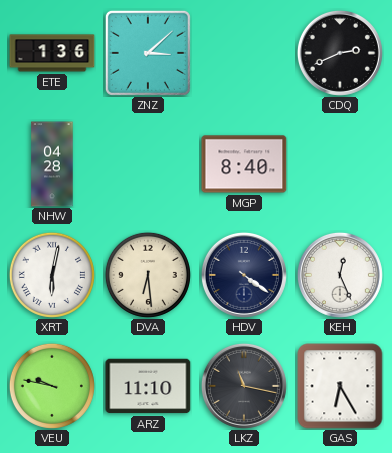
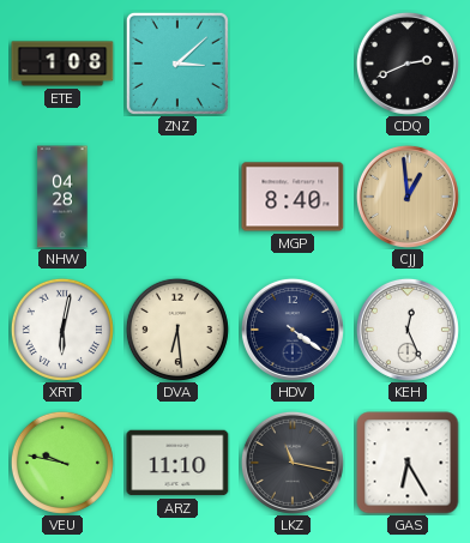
ETE: 1:36 -> 1:08 (62, 64)
CJJ: none -> 12:59 (408, 197)
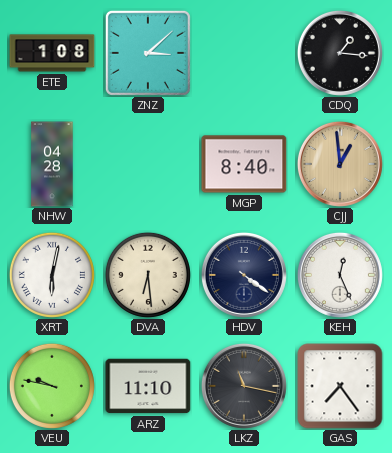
CDQ: 2:41 -> 1:16 (340, 53)
GAS: 6:25 -> 7:24 (340, 386)
